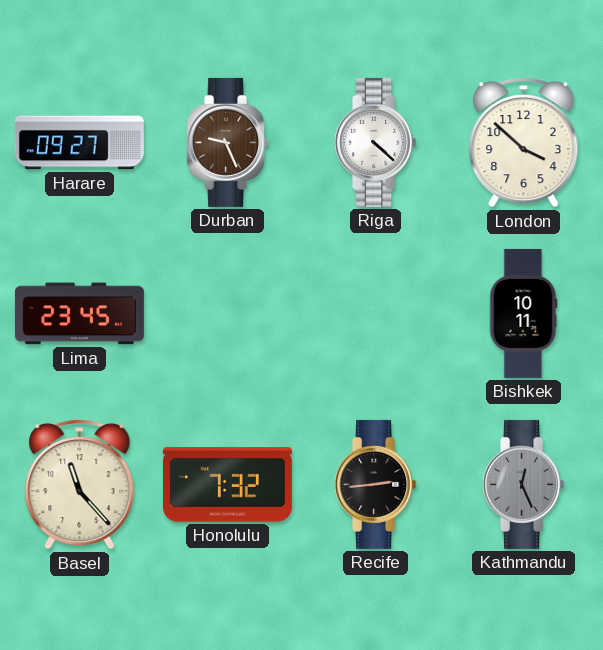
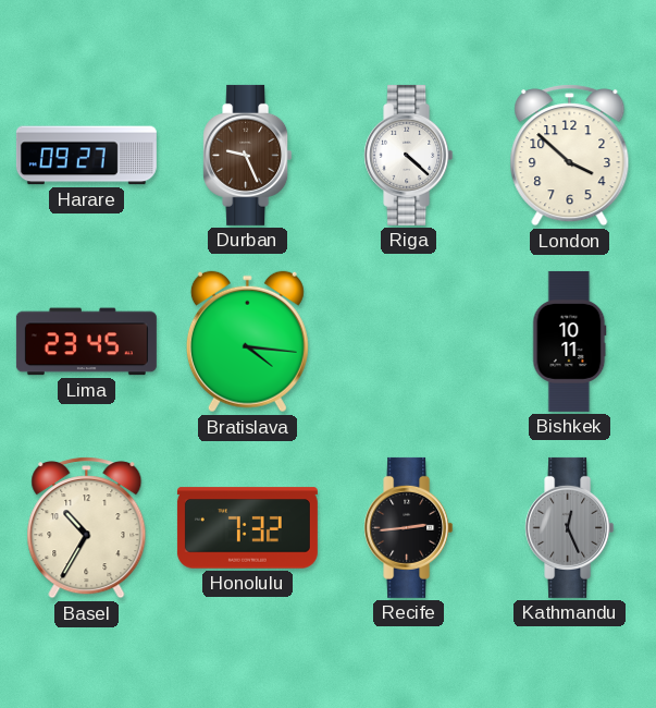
Bratislava: none -> 4:16 (247, 342)
Basel: 11:23 -> 10:35 (87, 528)
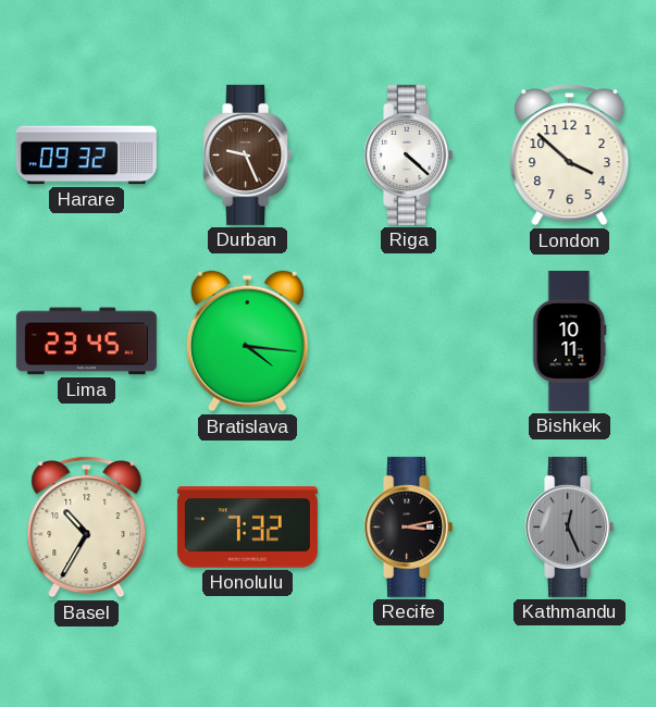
Harare: 09:27 -> 09:32 (86, 156)
Recife: 2:44 -> 3:13 (409, 526)
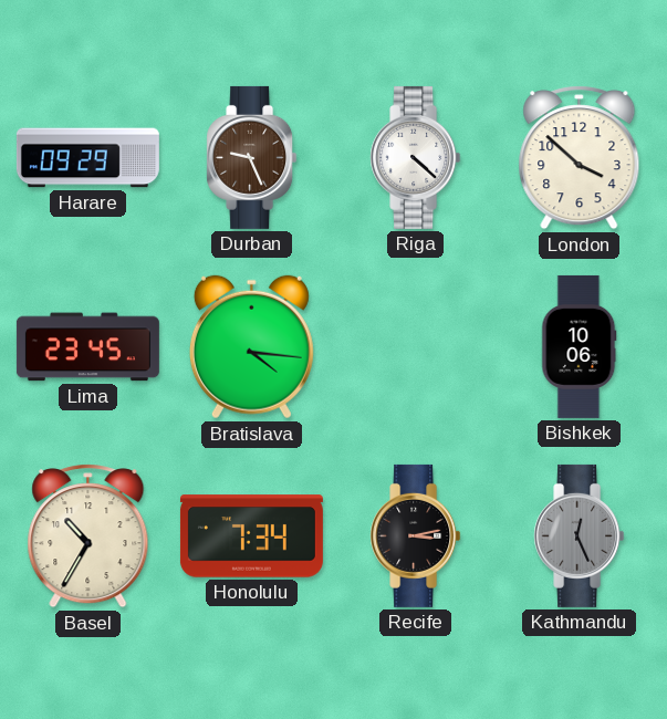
Harare: 09:32 -> 09:29 (87, 158)
Bishkek: 10:11 -> 10:06 (580, 346)
Honolulu: 7:32 -> 7:34 (251, 536)
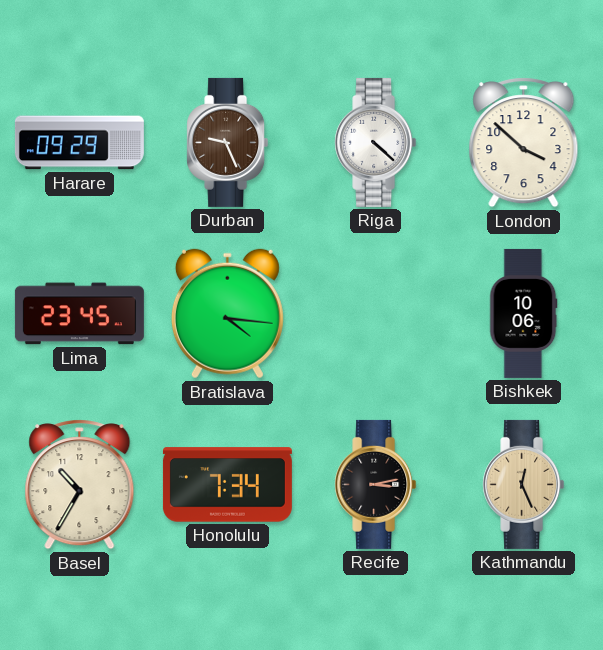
Kathmandu dial: grey -> champagne (524, 484)
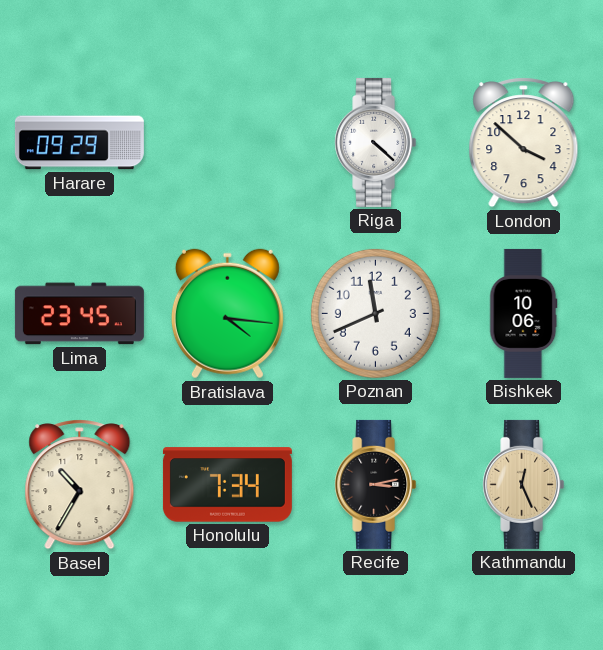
Durban: 9:26 -> none (228, 142)
Poznan: none -> 11:41 (375, 313)
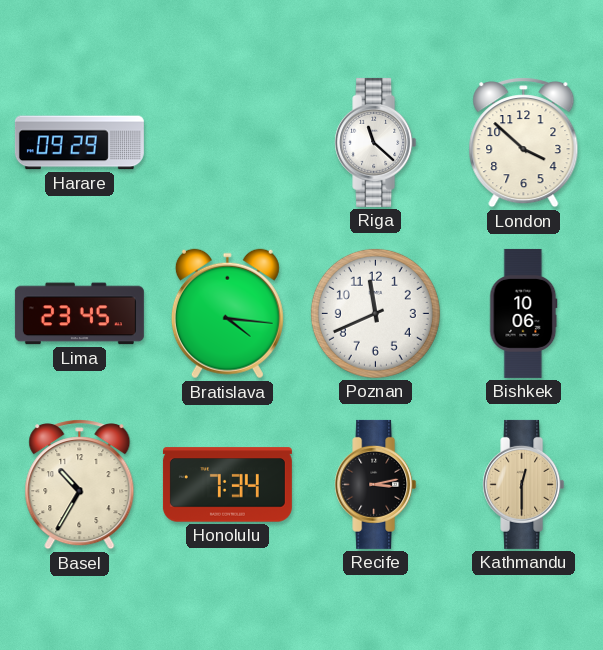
Riga: 4:22 -> 11:22 (376, 142)
Kathmandu: 12:26 -> 12:30 (524, 484)
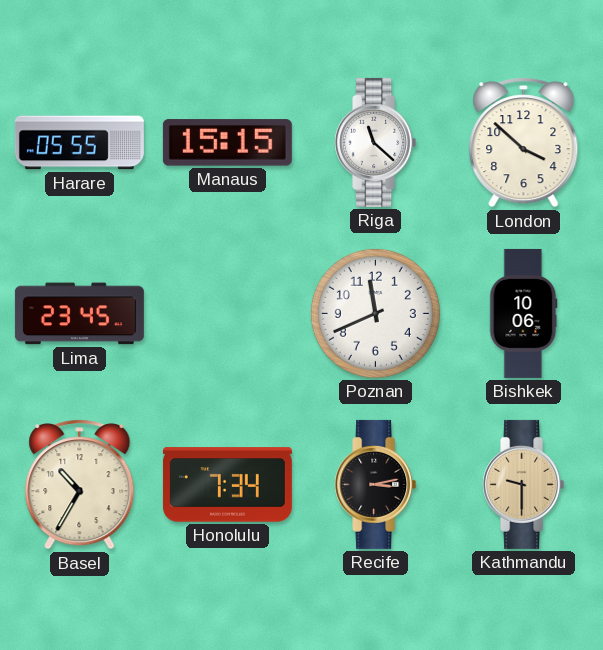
Harare: 09:29 -> 05:55 (79, 143)
Manaus: none -> 15:15 (227, 143)
Bratislava: 4:16 -> none (227, 314)
Kathmandu: 12:30 -> 9:30 (524, 484)
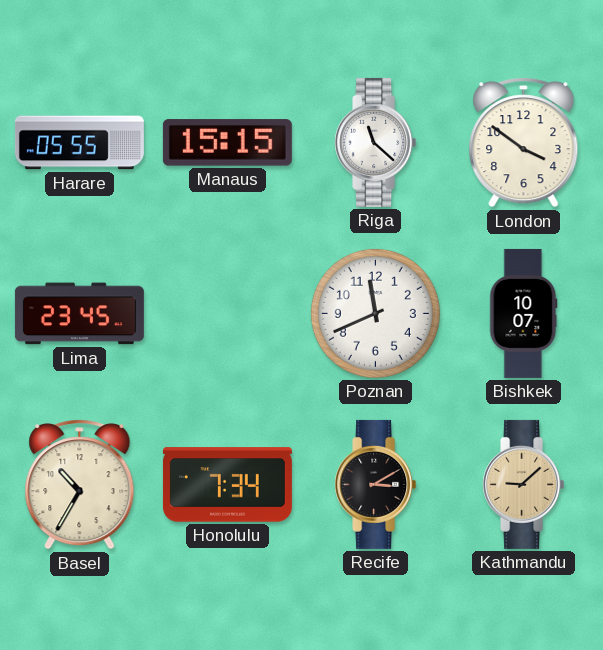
London: 3:52 -> 3:51 (524, 143)
Bishkek: 10:06 -> 10:07 (524, 313)
Recife: 3:13 -> 3:10 (376, 484)
Kathmandu: 9:30 -> 9:08 (524, 484)
